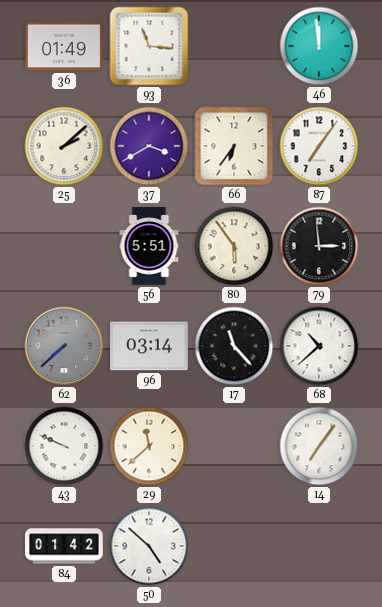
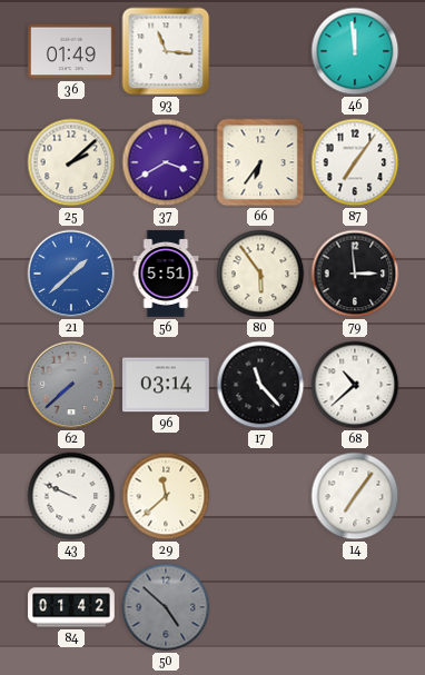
21: none -> 1:38 (71, 274)
50 dial: white -> grey (166, 607)
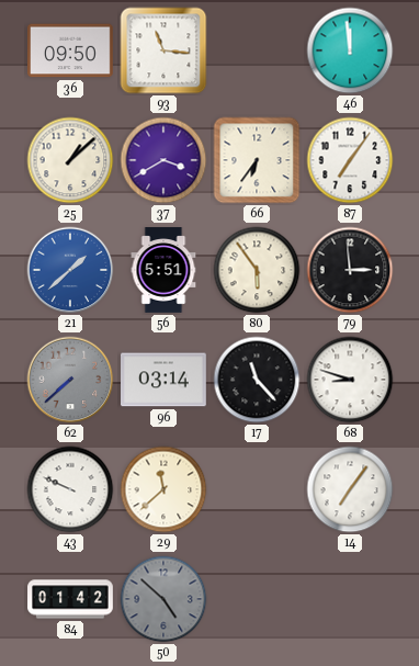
36: 01:49 -> 09:50 (71, 50)
25: 2:08 -> 1:08 (70, 160)
68: 10:38 -> 8:48 (350, 380)
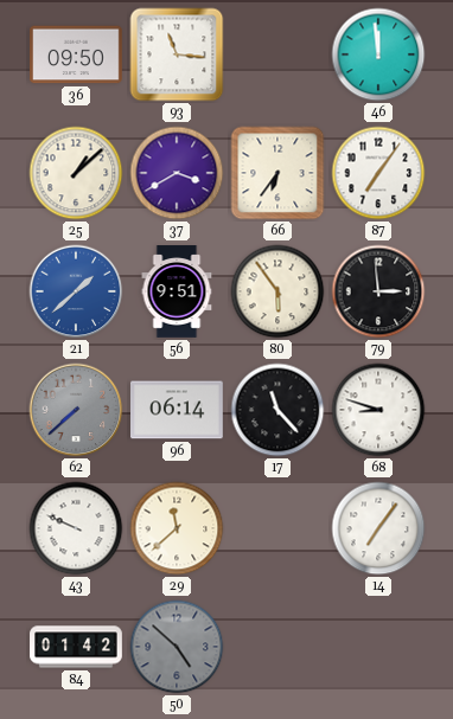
56: 5:51 -> 9:51 (177, 291)
96: 03:14 -> 06:14 (178, 410)
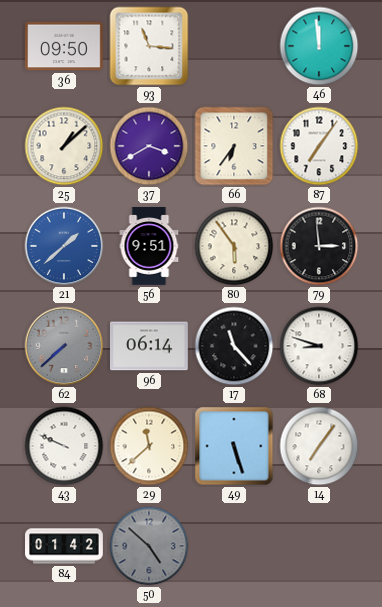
49: none -> 5:27 (234, 446)
